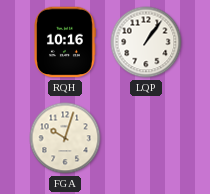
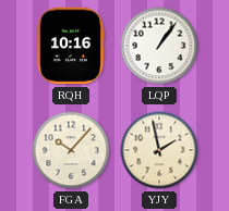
FGA: 10:03 -> 10:07 (71, 150)
YJY: none -> 1:58 (159, 150)
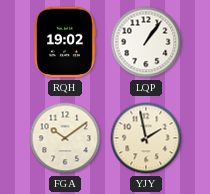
RQH: 10:16 -> 19:02 (65, 42)
FGA: 10:07 -> 10:09 (65, 138)
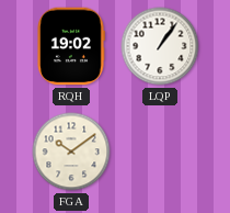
YJY: 1:58 -> none (146, 138)
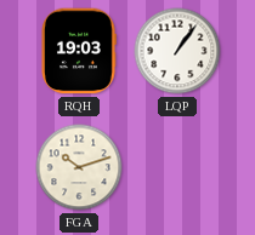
RQH: 19:02 -> 19:03 (79, 51)
FGA: 10:09 -> 10:12 (79, 167)
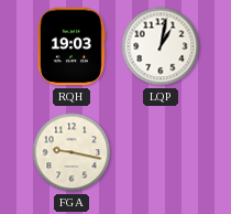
LQP: 1:06 -> 1:02 (161, 46)
FGA: 10:12 -> 9:17 (71, 152)
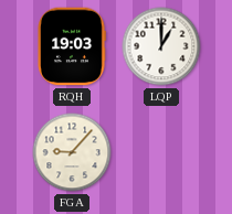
LQP: 1:02 -> 1:00 (161, 46)
FGA: 9:17 -> 9:07 (72, 152)
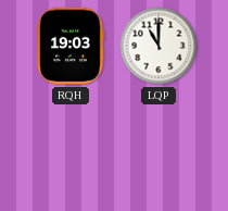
LQP: 1:00 -> 11:00 (159, 46)
FGA: 9:07 -> none (72, 152)
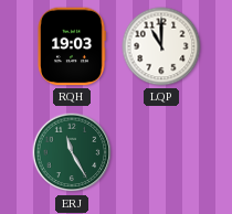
ERJ: none -> 11:25 (72, 152)
